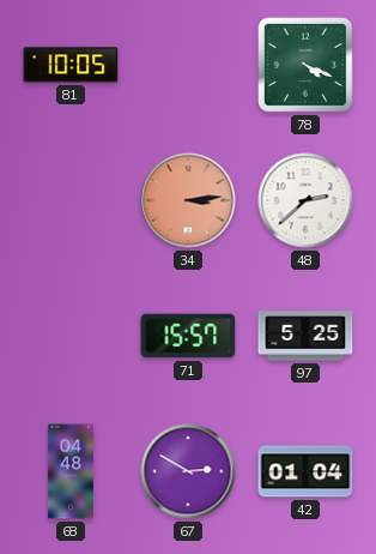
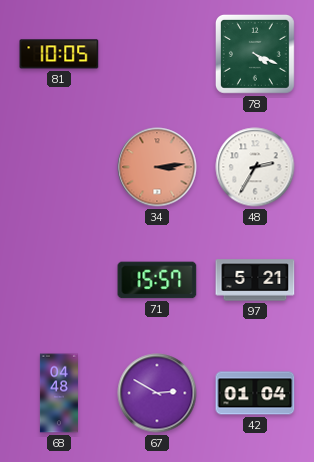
48: 2:38 -> 2:35 (255, 167)
97: 5:25 -> 5:21 (255, 280)
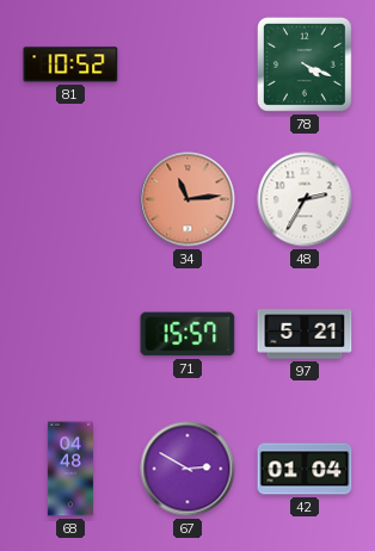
81: 10:05 -> 10:52 (70, 64)
34: 3:14 -> 11:14 (187, 199)
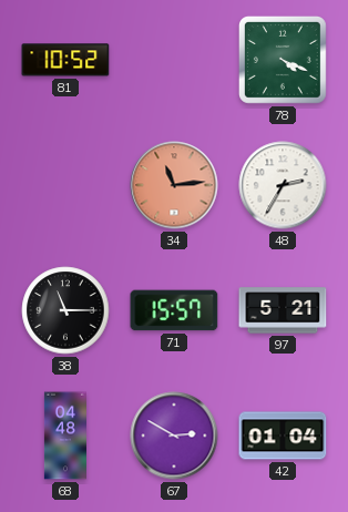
38: none -> 11:15 (65, 310)
